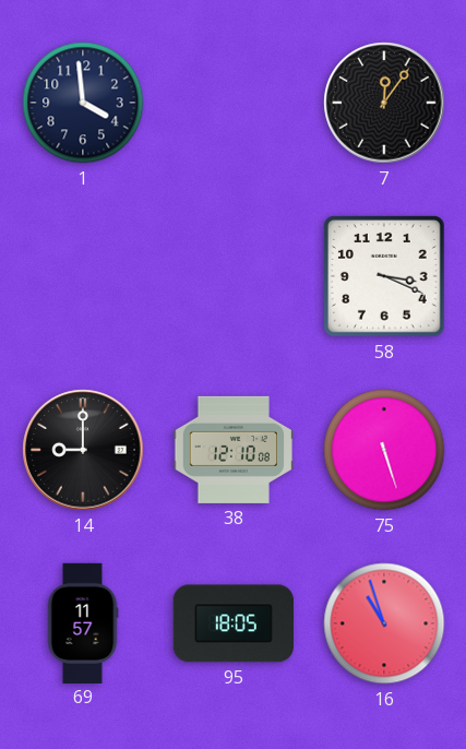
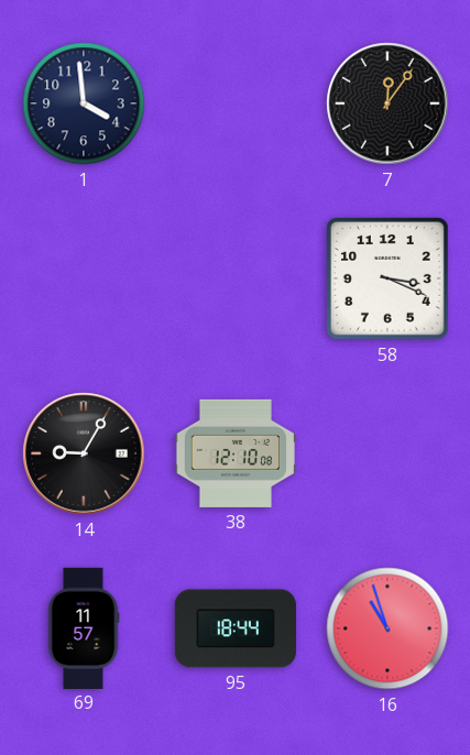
14: 9:00 -> 9:05 (84, 453)
75: 5:27 -> none (384, 450)
95: 18:05 -> 18:44 (236, 628)
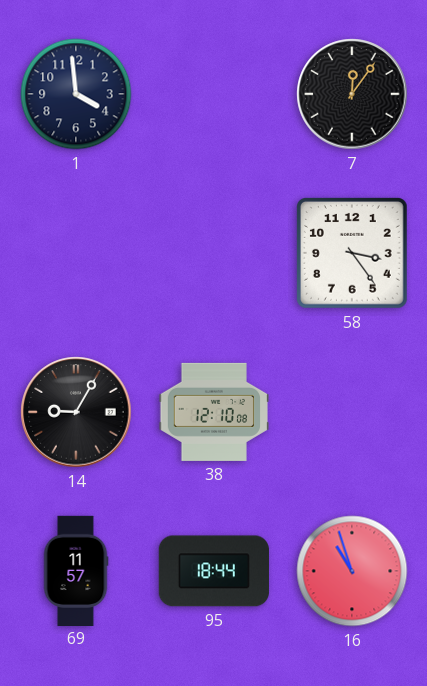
58: 3:19 -> 3:24 (352, 253)
